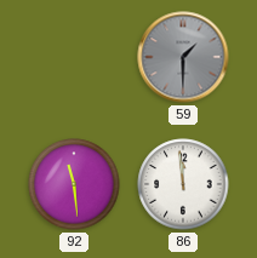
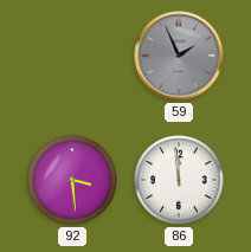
59: 1:30 -> 1:56 (179, 56)
92: 11:29 -> 3:29 (72, 180)
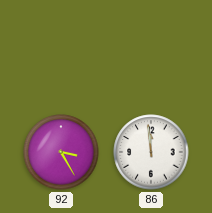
59: 1:56 -> none (179, 56)
92: 3:29 -> 3:25 (61, 152)
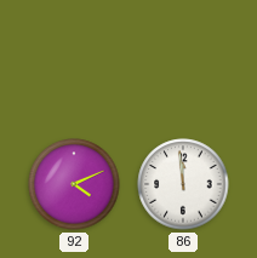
92: 3:25 -> 4:11 (74, 184)
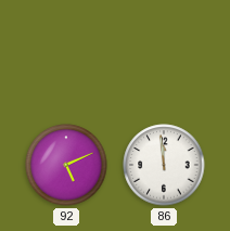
92: 4:11 -> 5:11 (66, 165)
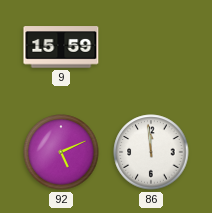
9: none -> 15:59 (61, 47)
